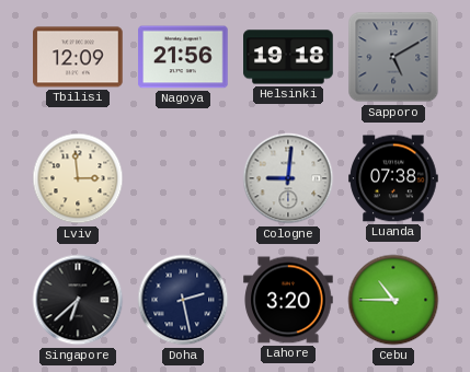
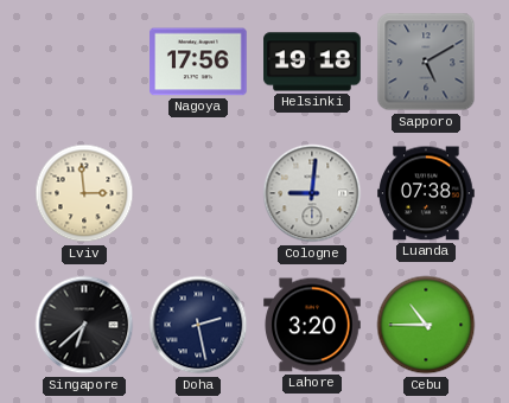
Tbilisi: 12:09 -> none (78, 57)
Nagoya: 21:56 -> 17:56 (198, 62)
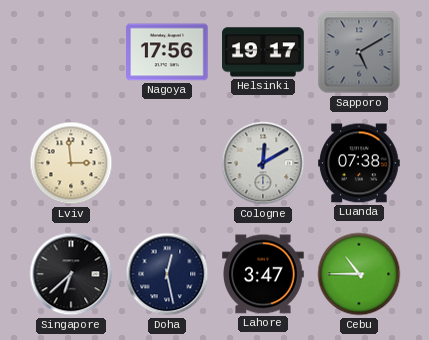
Helsinki: 19:18 -> 19:17 (263, 52)
Cologne: 9:01 -> 12:10 (263, 163)
Doha: 2:28 -> 12:28 (167, 274)
Lahore: 3:20 -> 3:47 (263, 274)
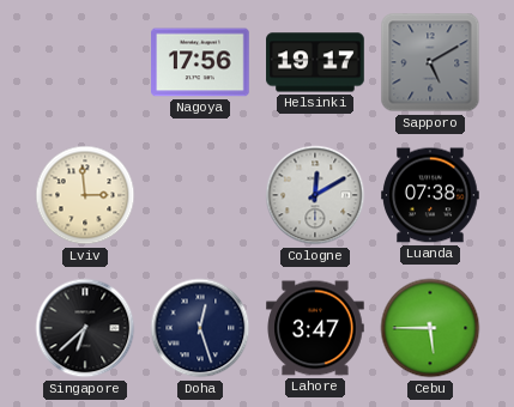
Doha: 12:28 -> 12:27 (200, 328)
Cebu: 10:45 -> 5:45 (430, 328)
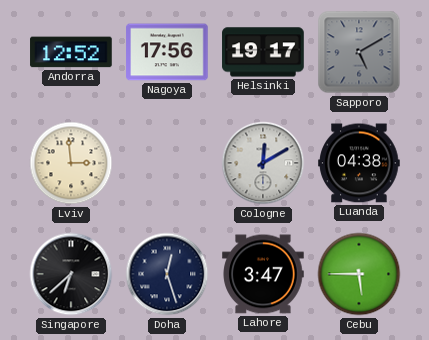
Andorra: none -> 12:52 (71, 52)
Luanda: 07:38 -> 04:38 (359, 163)
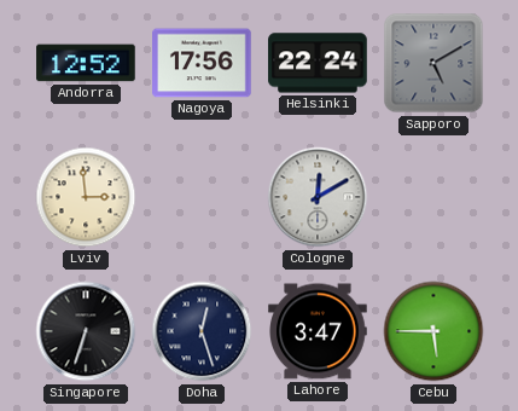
Helsinki: 19:17 -> 22:24 (318, 63)
Luanda: 04:38 -> none (359, 163)
Singapore: 6:38 -> 6:33 (86, 331)
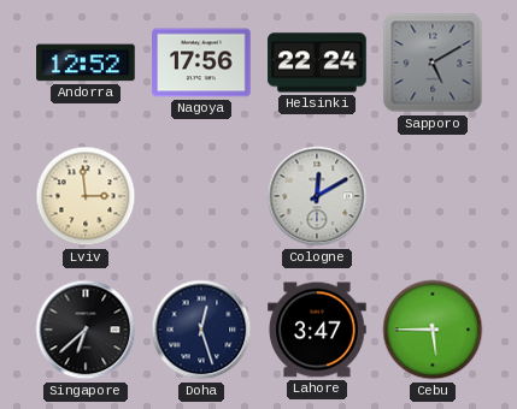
Singapore: 6:33 -> 6:38 (86, 330)
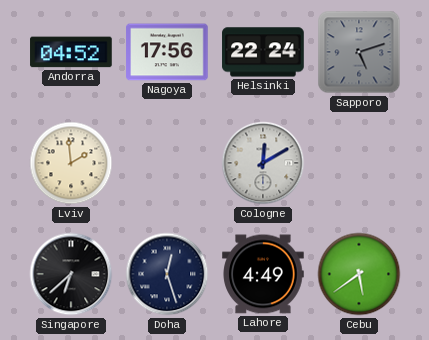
Andorra: 12:52 -> 04:52 (71, 52)
Sapporo: 5:10 -> 5:12 (359, 52)
Lviv: 2:59 -> 1:59 (71, 163)
Lahore: 3:47 -> 4:49 (263, 274)
Cebu: 5:45 -> 5:39 (359, 274)
